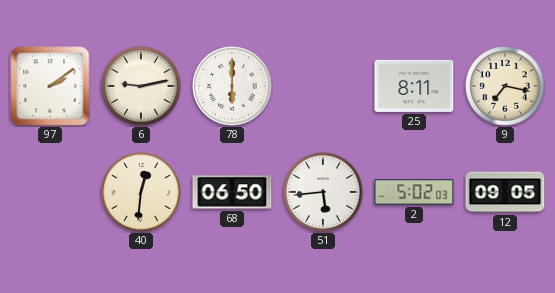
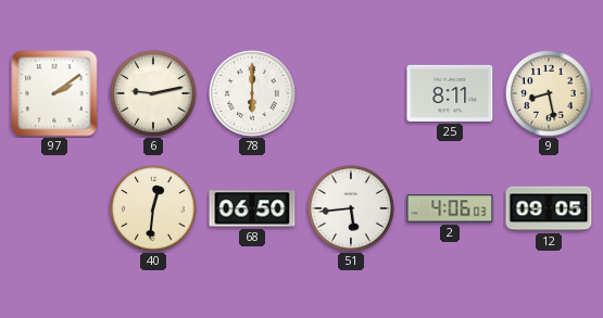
9: 7:17 -> 8:28 (549, 93)
2: 5:02 -> 4:06 (450, 208)
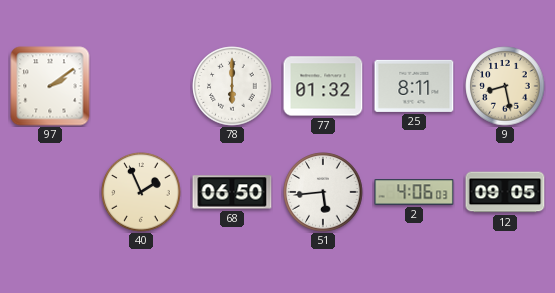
6: 9:13 -> none (153, 93)
77: none -> 01:32 (323, 86)
40: 12:31 -> 1:56 (141, 192)
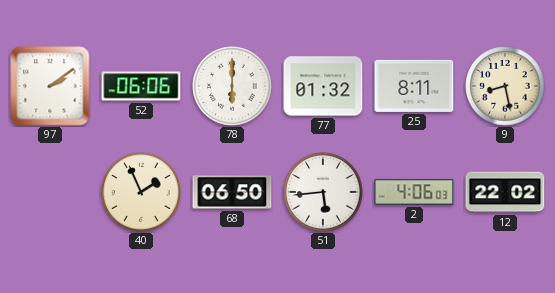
52: none -> 06:06 (141, 86)
12: 09:05 -> 22:02 (505, 192)
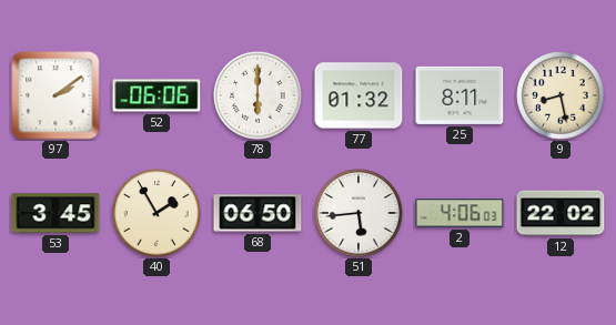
53: none -> 3:45 (55, 213)
40: 1:56 -> 1:55 (156, 213)
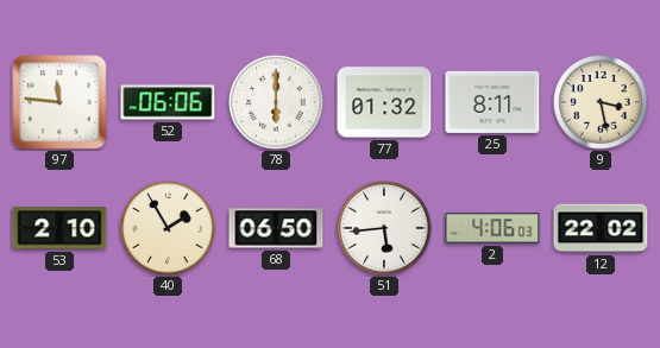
97: 2:09 -> 11:46 (59, 102)
9: 8:28 -> 3:28 (601, 102)
53: 3:45 -> 2:10 (59, 228)
